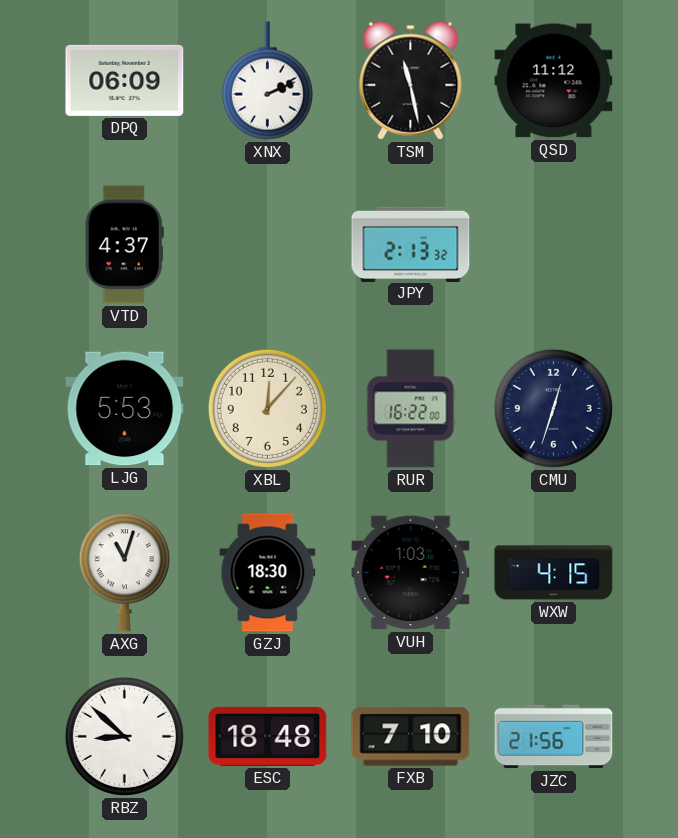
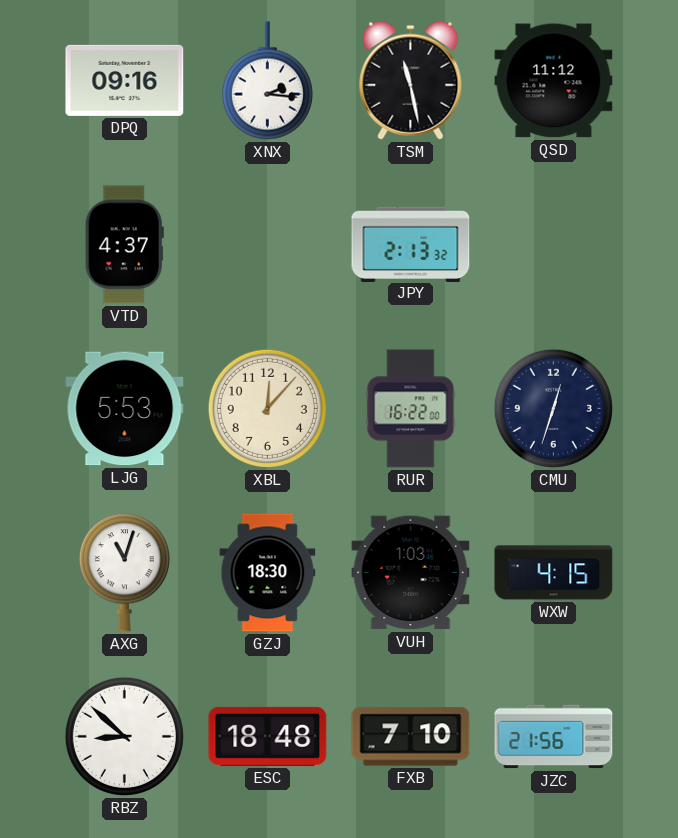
DPQ: 06:09 -> 09:16 (125, 80)
XNX: 2:11 -> 2:16 (267, 81)
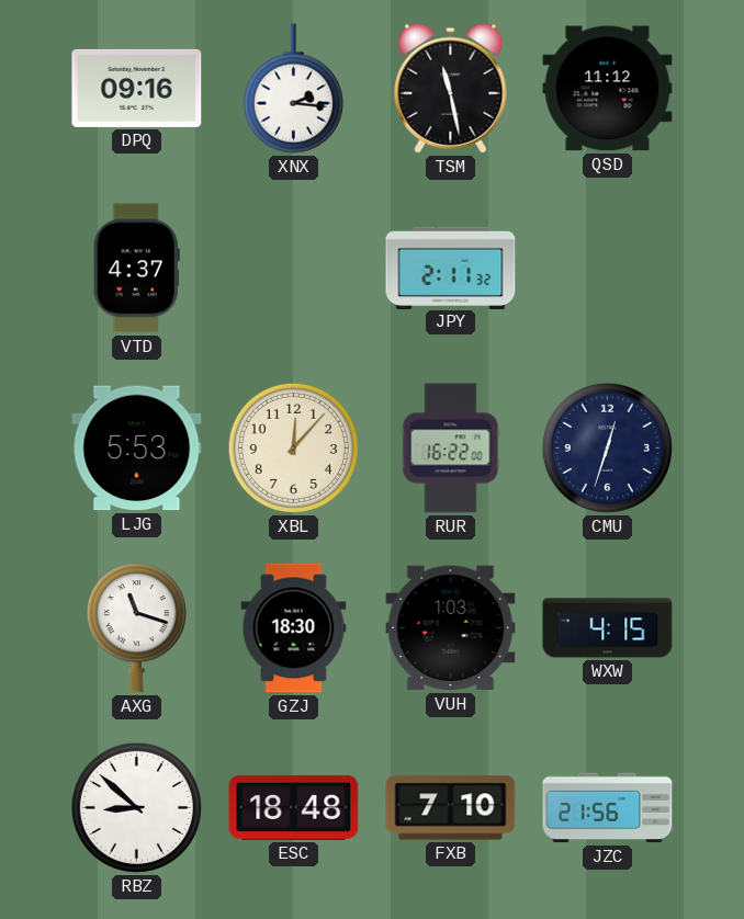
JPY: 2:13 -> 2:11 (451, 268)
AXG: 11:03 -> 11:18 (136, 628)
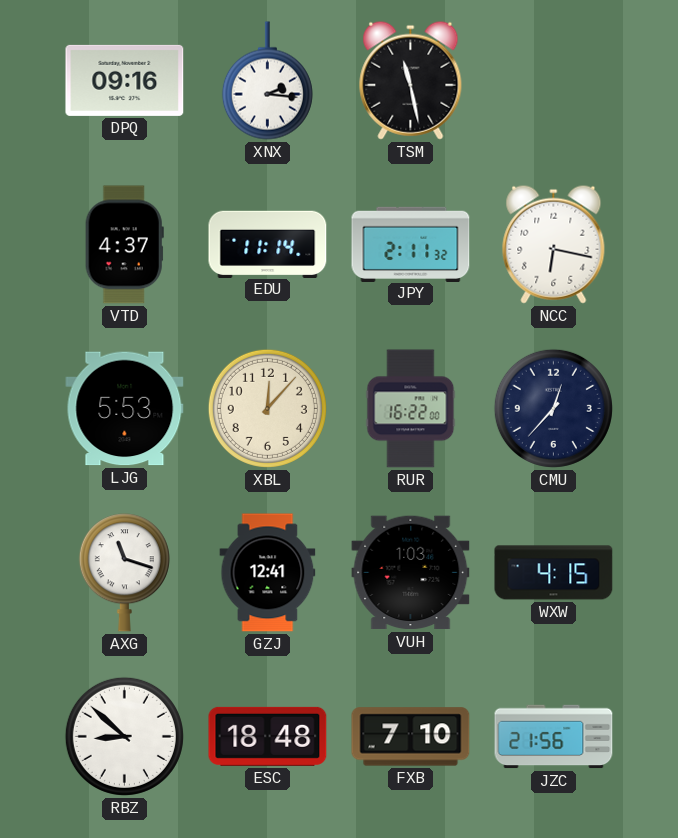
QSD: 11:12 -> none (608, 89)
EDU: none -> 11:14 (268, 244)
NCC: none -> 6:17 (554, 244)
CMU: 12:33 -> 12:37 (553, 408)
GZJ: 18:30 -> 12:41 (268, 573)
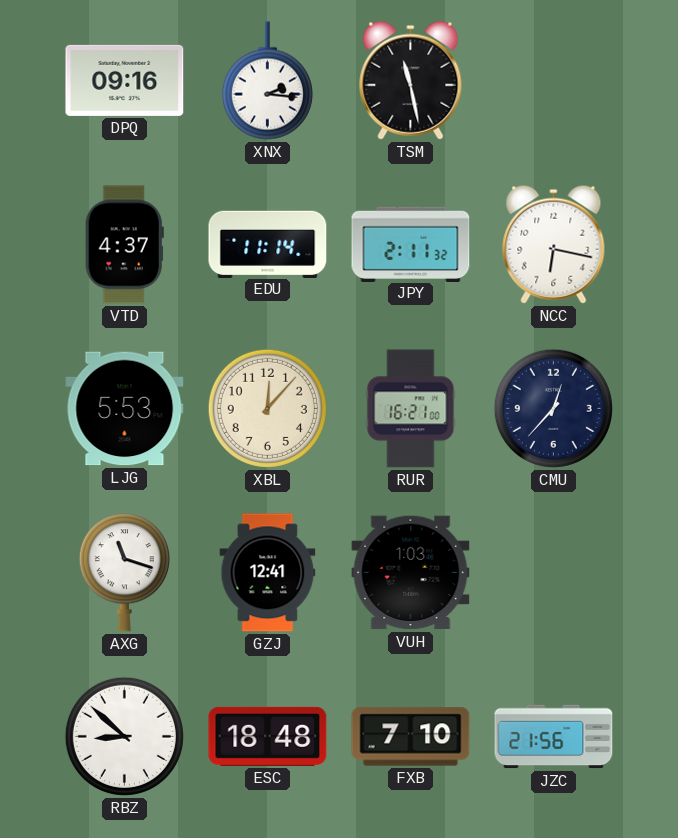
RUR: 16:22 -> 16:21 (411, 409)
WXW: 4:15 -> none (554, 573)
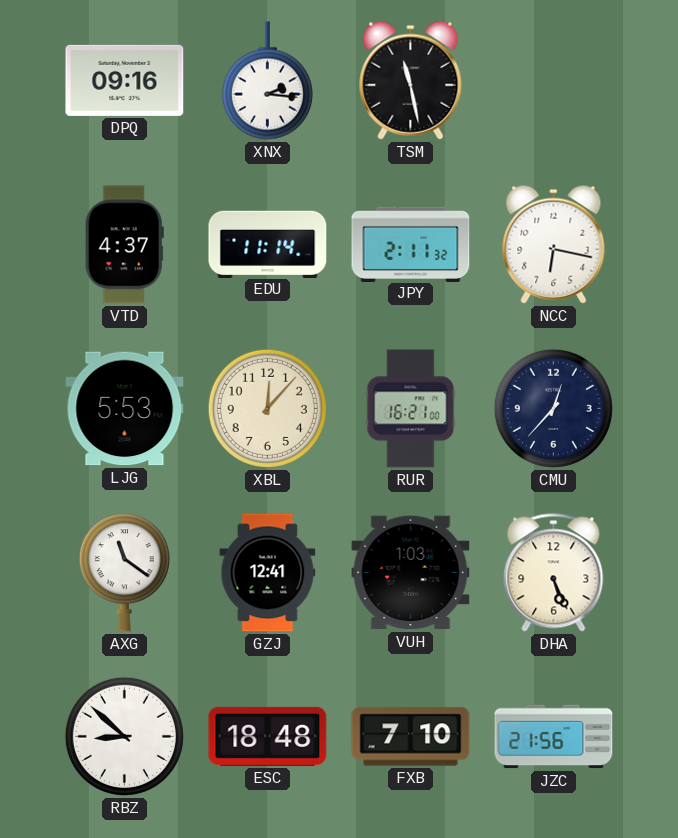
AXG: 11:18 -> 11:21 (124, 573)
DHA: none -> 5:26 (554, 573)
